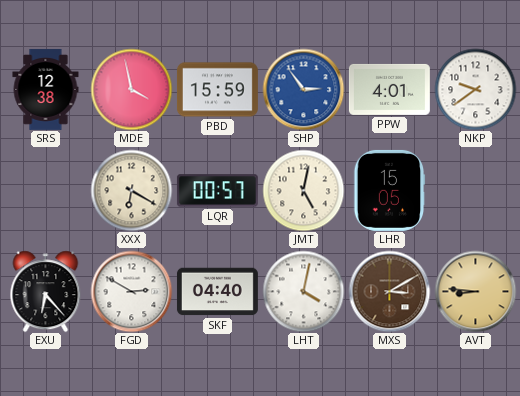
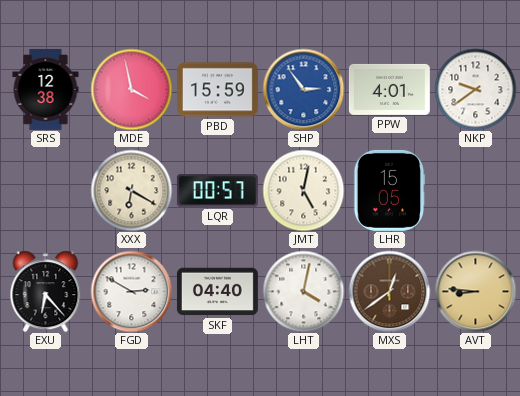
MXS: 3:10 -> 12:39 (389, 291)
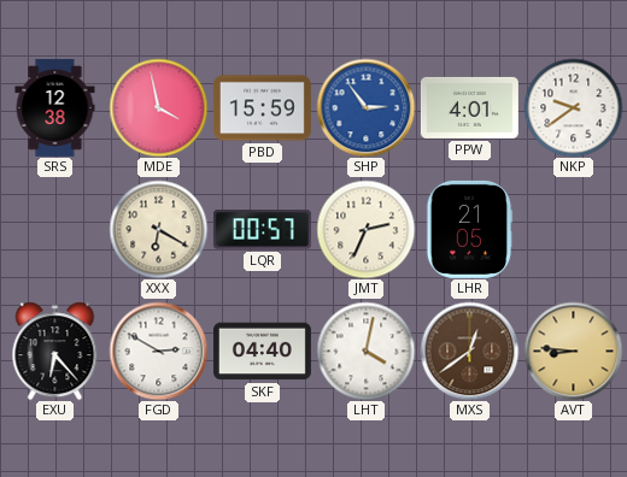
JMT: 5:02 -> 2:34 (365, 229)
LHR: 15:05 -> 21:05 (469, 229)
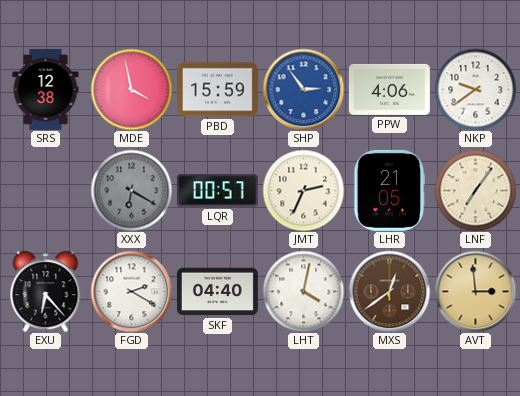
PPW: 4:01 -> 4:06 (389, 89)
XXX dial: cream -> grey (131, 190)
LNF: none -> 7:06 (475, 190)
FGD: 2:50 -> 2:20 (131, 291)
AVT: 8:46 -> 2:59 (475, 291)
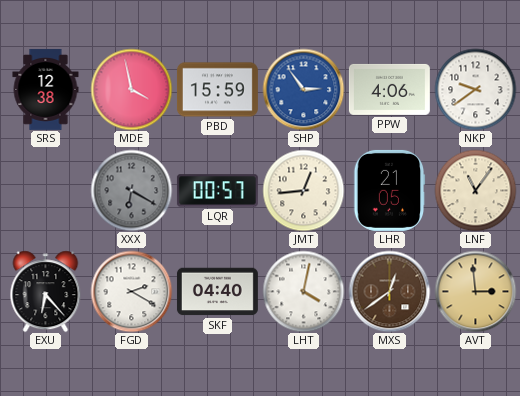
JMT: 2:34 -> 12:44 (303, 190)
LNF: 7:06 -> 11:06 (475, 190)
